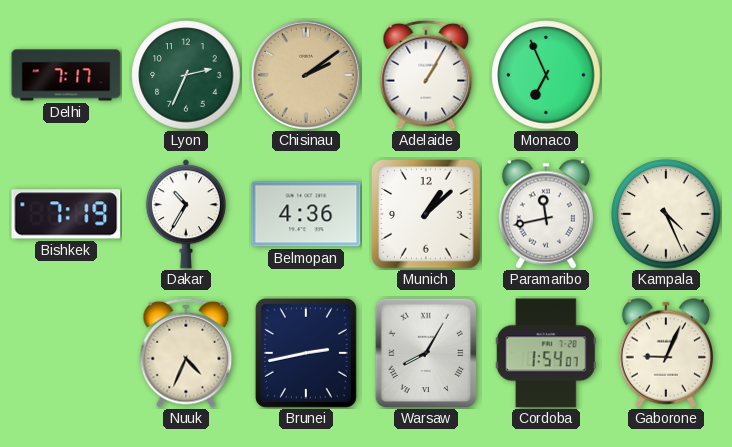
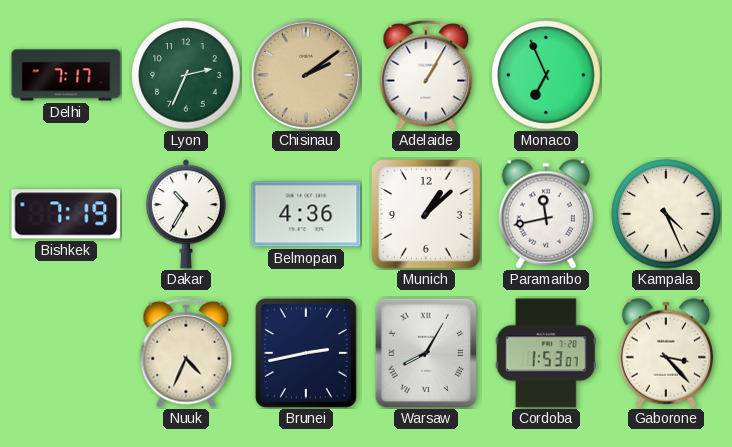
Cordoba: 1:54 -> 1:53 (546, 353)
Gaborone: 9:04 -> 3:23 (665, 353)
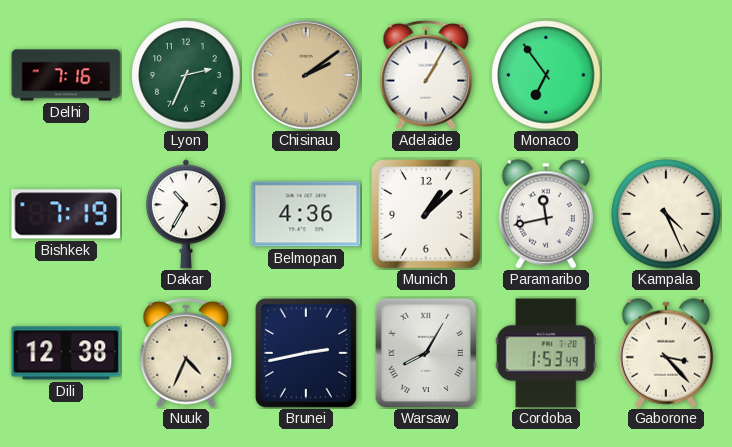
Delhi: 7:17 -> 7:16 (66, 75)
Monaco: 6:56 -> 6:54 (546, 75)
Dili: none -> 12:38 (66, 353)
Cordoba: 1:53:07 -> 1:53:49 (546, 353)
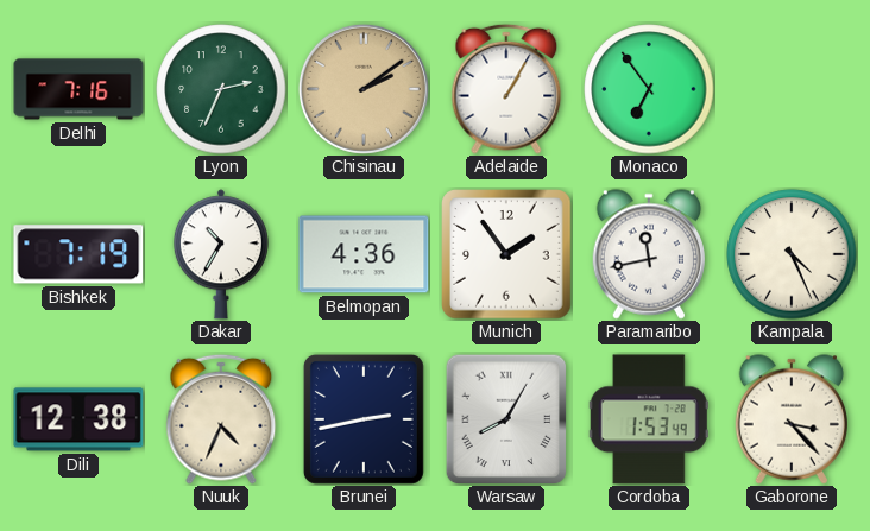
Munich: 1:08 -> 1:54 (506, 254)
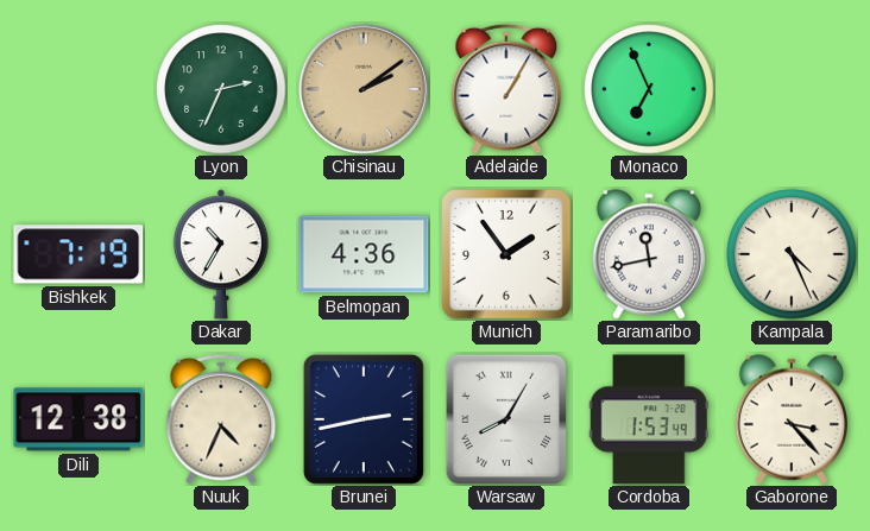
Delhi: 7:16 -> none (78, 89)
Monaco: 6:54 -> 6:56 (649, 89)
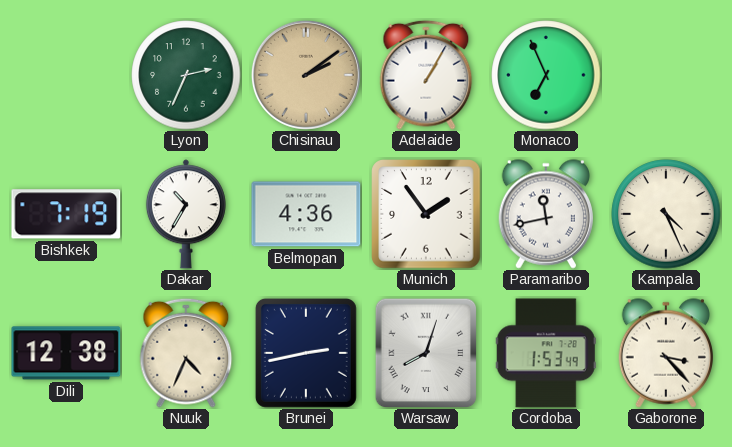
Warsaw: 8:05 -> 8:03 (426, 353)
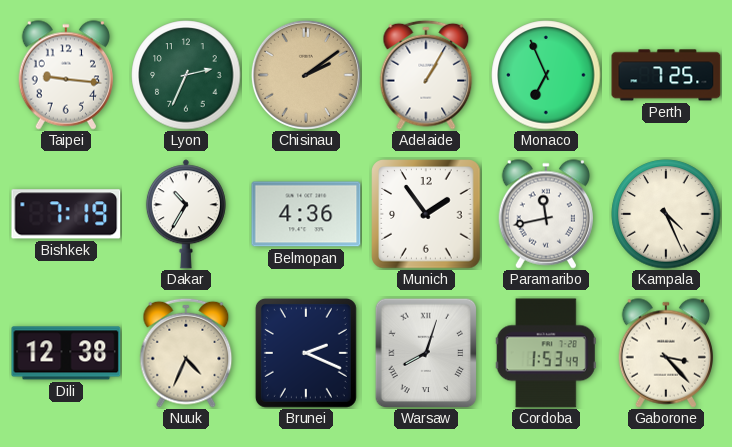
Taipei: none -> 9:16 (65, 75)
Perth: none -> 7:25 (666, 75)
Brunei: 2:43 -> 2:19 (306, 353)
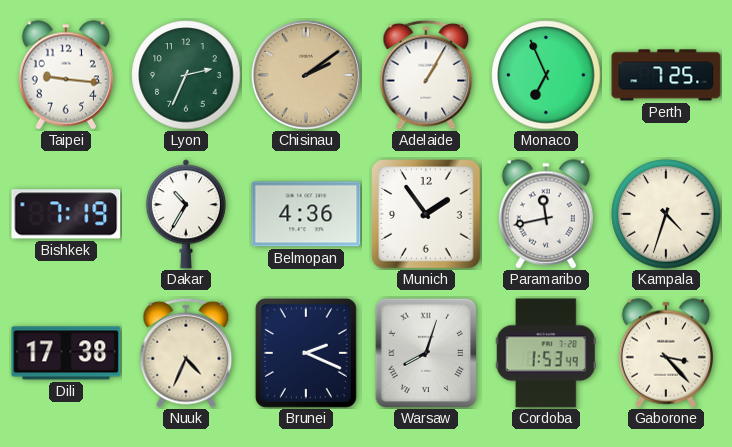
Kampala: 4:26 -> 4:33 (666, 214)
Dili: 12:38 -> 17:38 (66, 353)
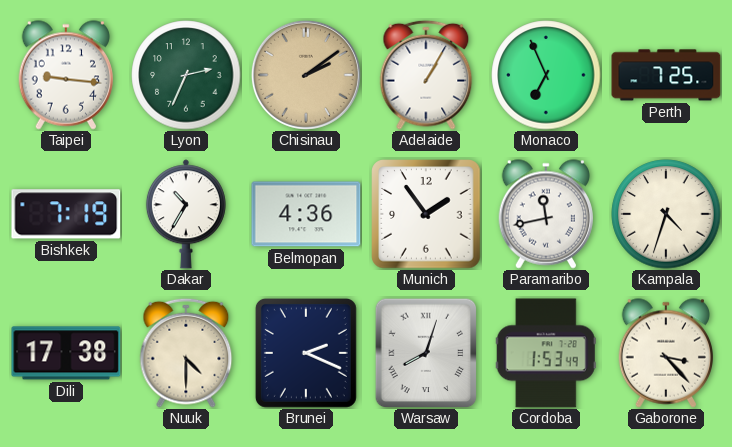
Nuuk: 4:34 -> 4:30 (186, 353)
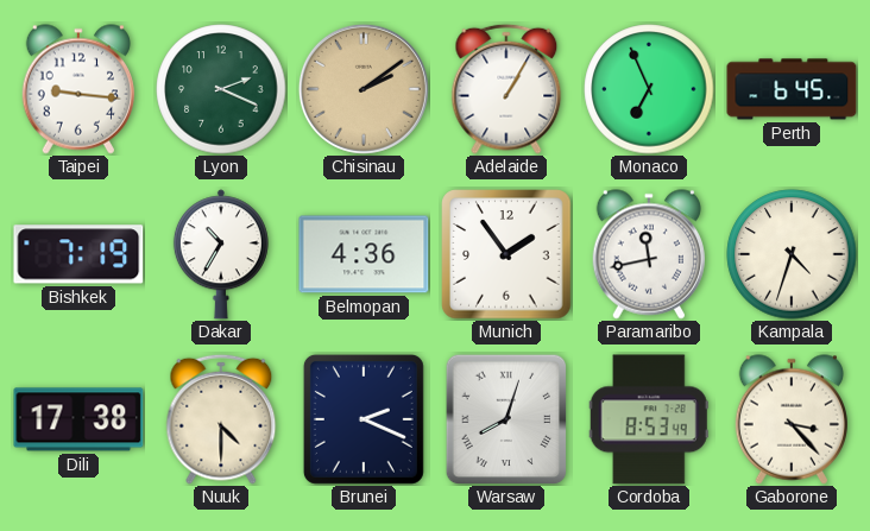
Lyon: 2:34 -> 2:19 (221, 89)
Perth: 7:25 -> 6:45 (792, 89)
Cordoba: 1:53 -> 8:53 (649, 419)
